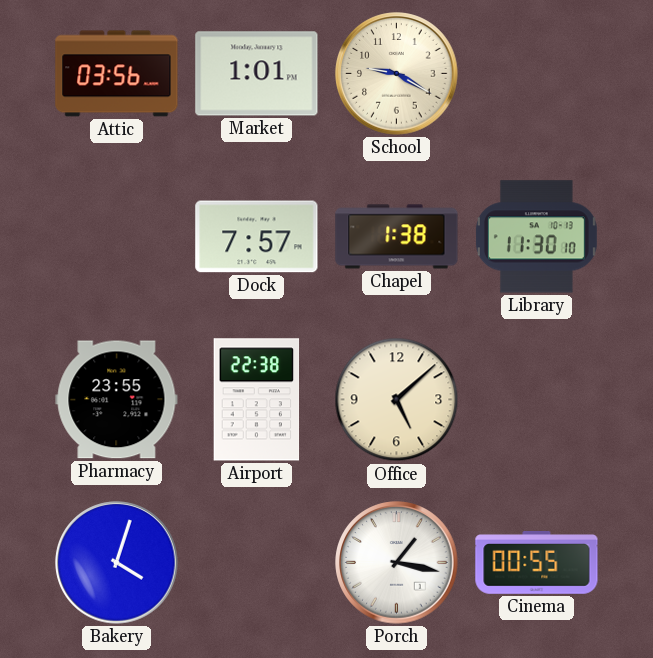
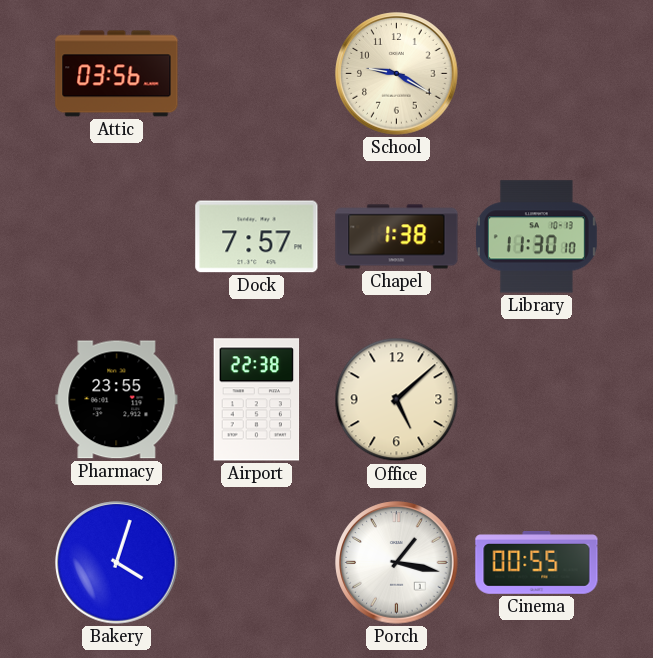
Market: 1:01 -> none (257, 74)
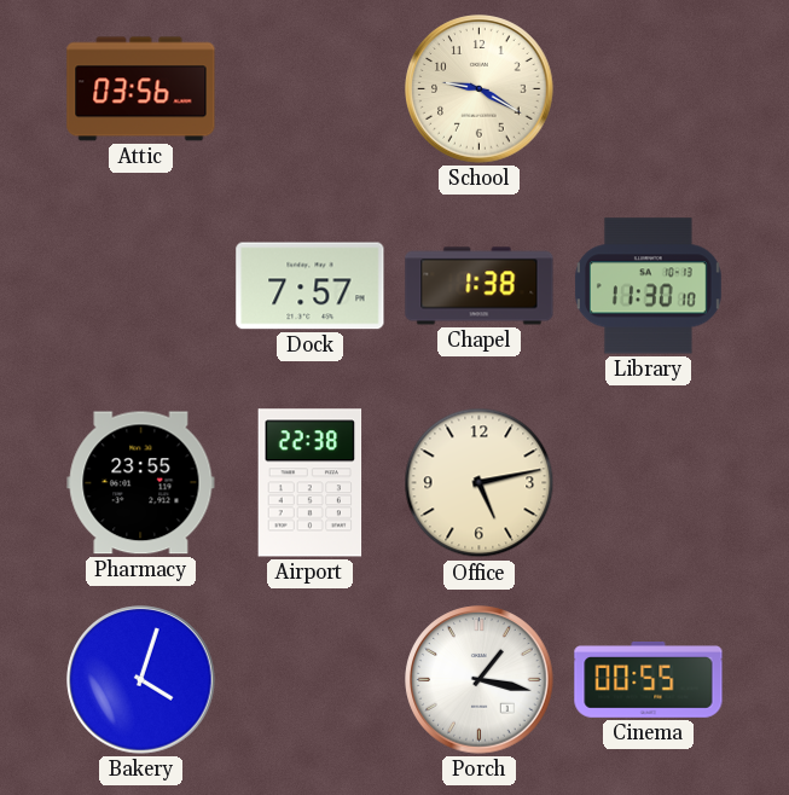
Office: 5:08 -> 5:13 (480, 483)
